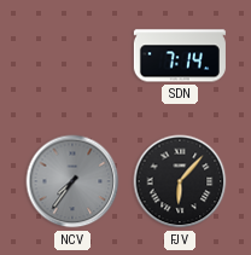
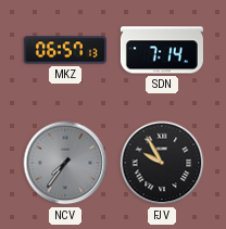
MKZ: none -> 06:57 (65, 50)
FJV: 6:07 -> 9:55 (162, 163)
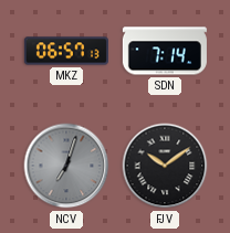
NCV: 7:36 -> 7:03 (66, 166)
FJV: 9:55 -> 10:09 (165, 166)
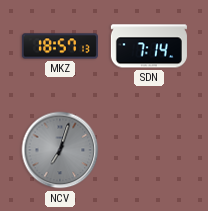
MKZ: 06:57 -> 18:57 (60, 46)
FJV: 10:09 -> none (165, 166)
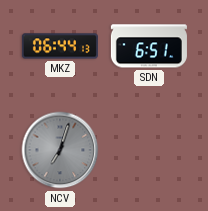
MKZ: 18:57 -> 06:44 (60, 46)
SDN: 7:14 -> 6:51 (149, 46)
